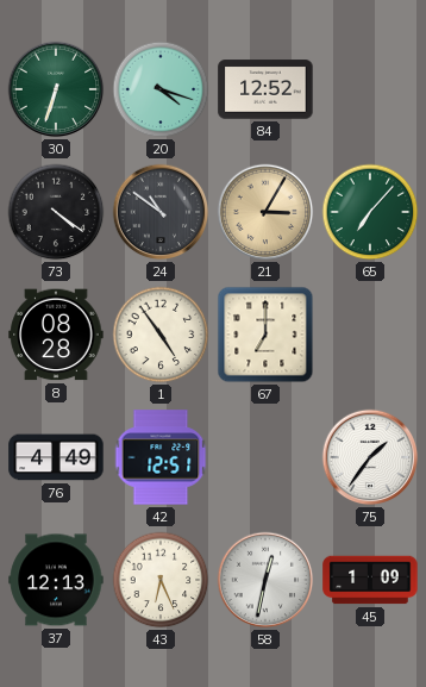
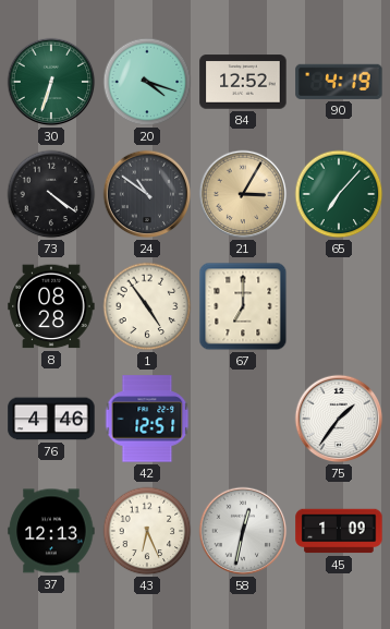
90: none -> 4:19 (339, 82)
76: 4:49 -> 4:46 (51, 419)
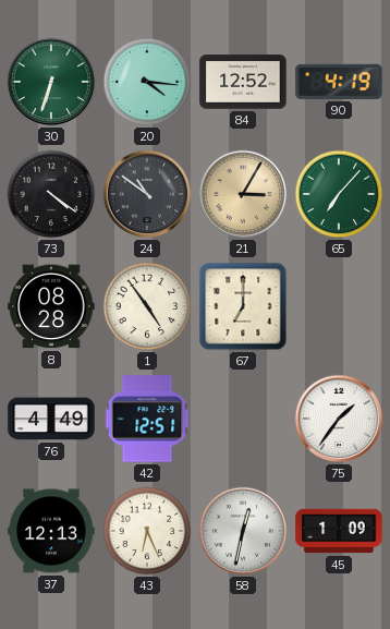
20: 4:18 -> 4:16 (147, 82)
76: 4:46 -> 4:49 (51, 419)
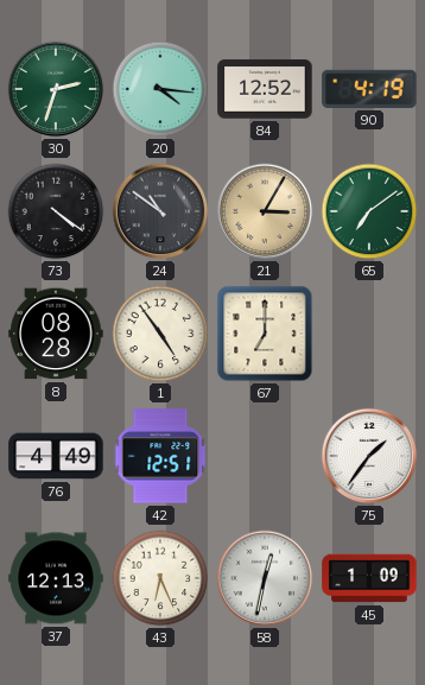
30: 6:33 -> 2:33 (56, 89)
65: 7:07 -> 7:09 (369, 211)
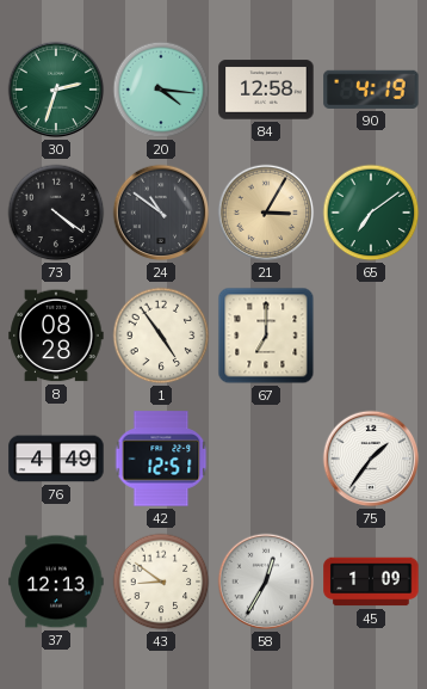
84: 12:52 -> 12:58 (266, 90)
43: 6:26 -> 8:51 (161, 582)
58: 12:32 -> 12:35 (266, 582)
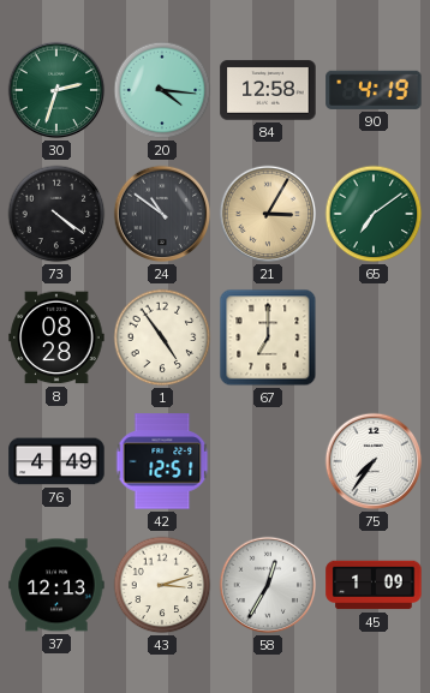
75: 1:36 -> 7:36 (374, 461)
43: 8:51 -> 3:12 (162, 585)
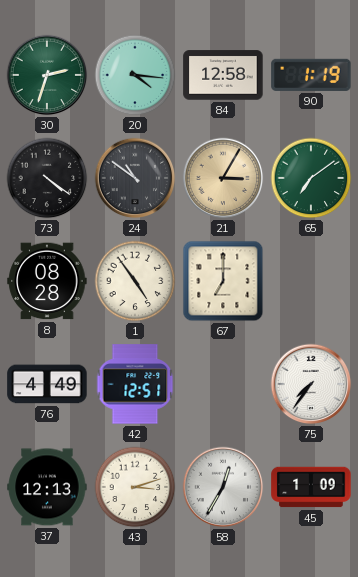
90: 4:19 -> 1:19 (311, 75)
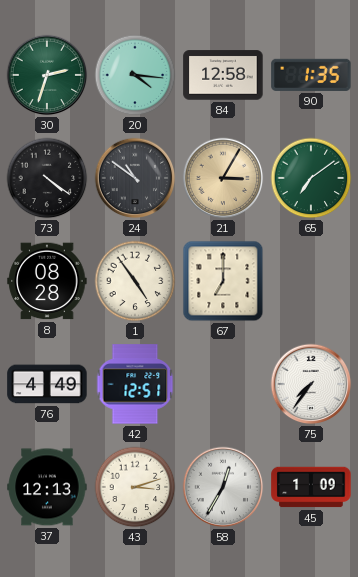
90: 1:19 -> 1:35 (311, 75)
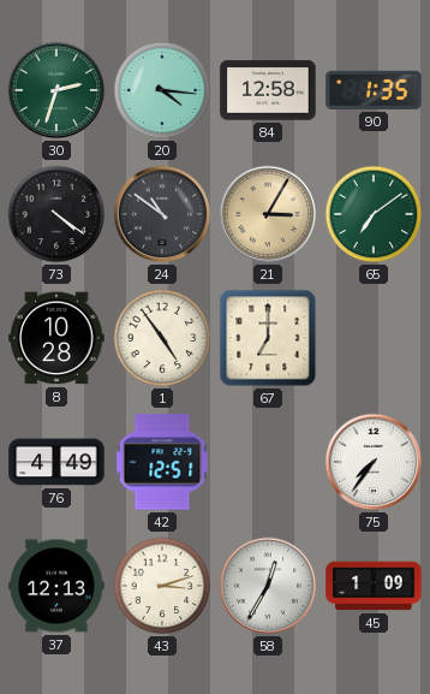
8: 08:28 -> 10:28 (56, 338)
